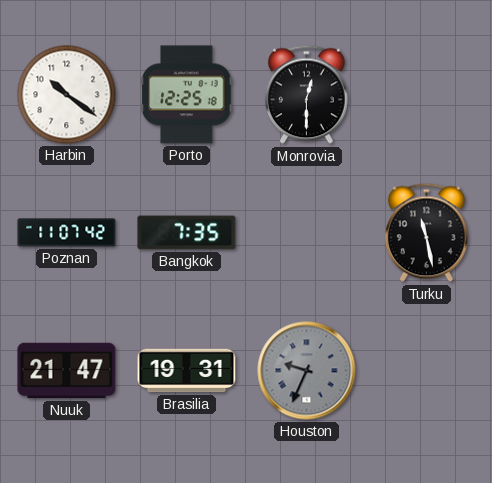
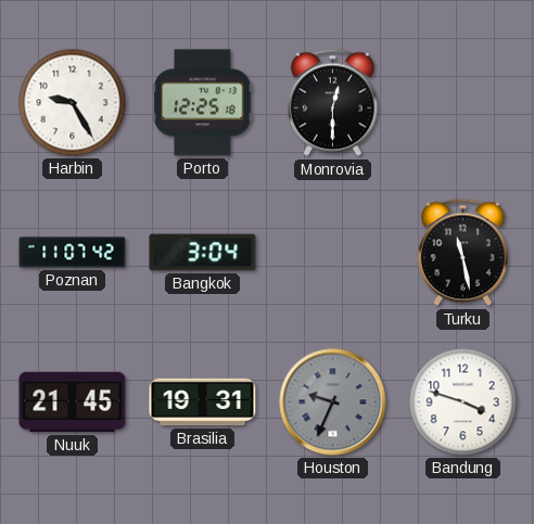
Harbin: 10:21 -> 9:25 (73, 103)
Bangkok: 7:35 -> 3:04 (203, 253)
Nuuk: 21:47 -> 21:45 (73, 402)
Bandung: none -> 3:48 (463, 402)
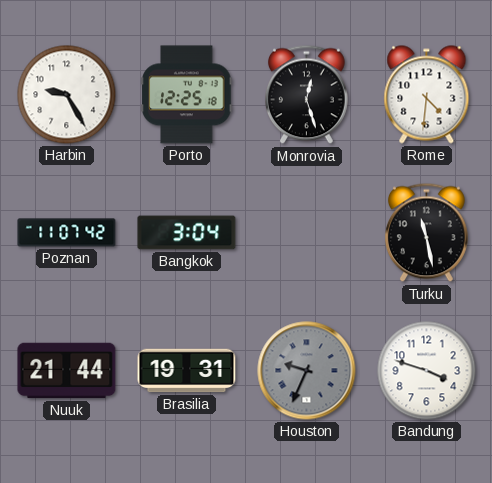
Monrovia: 12:30 -> 12:27 (307, 95)
Rome: none -> 4:31 (427, 95)
Nuuk: 21:45 -> 21:44 (67, 371)
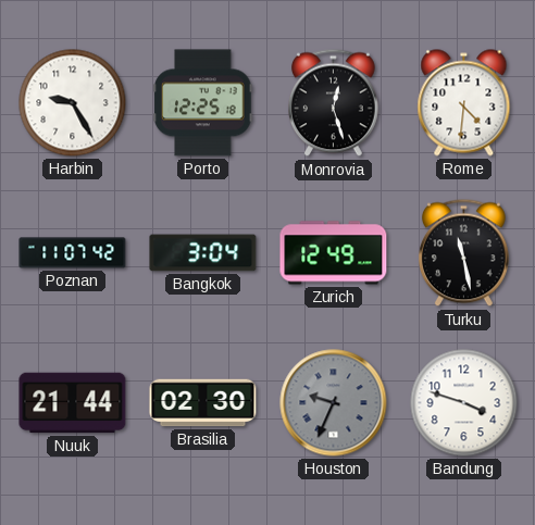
Zurich: none -> 12:49 (334, 253)
Brasilia: 19:31 -> 02:30 (203, 403)
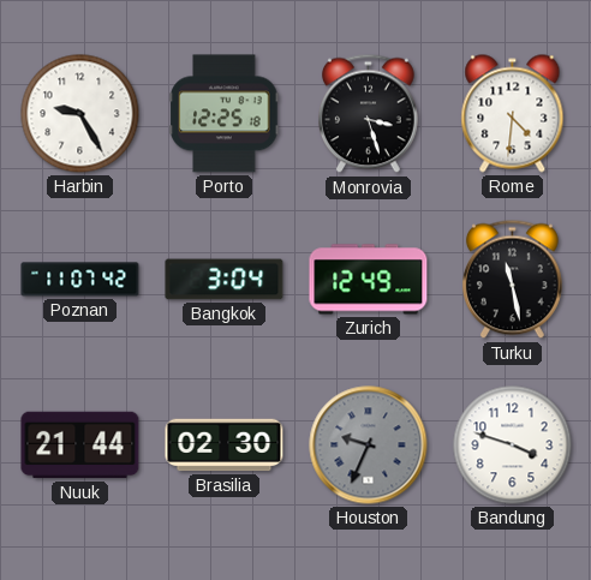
Monrovia: 12:27 -> 3:27 (369, 114)
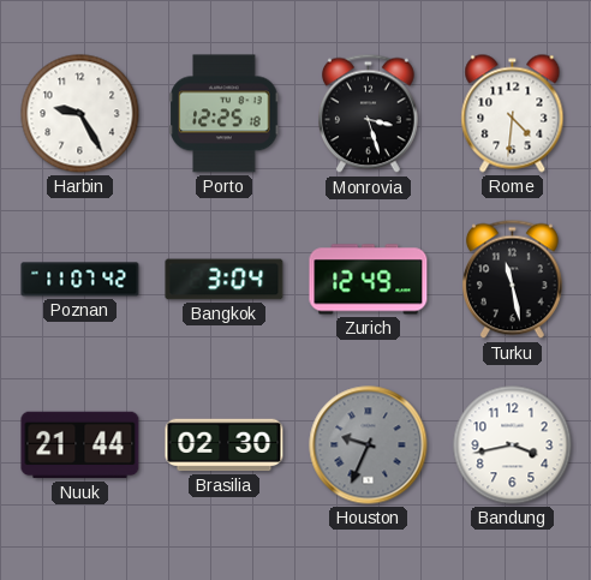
Bandung: 3:48 -> 3:43 (513, 446)
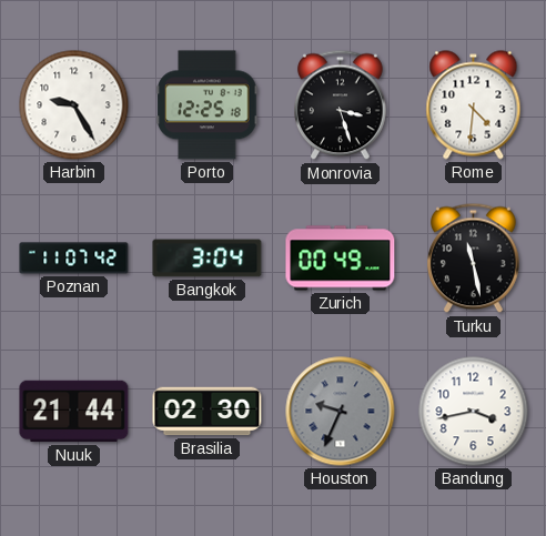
Zurich: 12:49 -> 00:49 (341, 259)
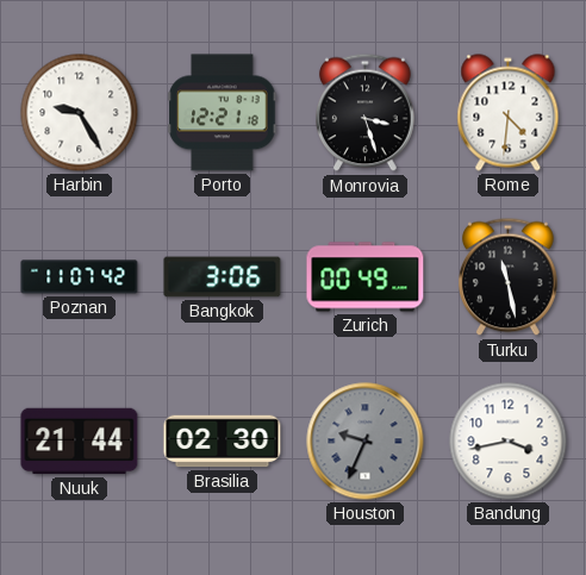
Porto: 12:25 -> 12:21 (223, 113)
Bangkok: 3:04 -> 3:06 (223, 277)
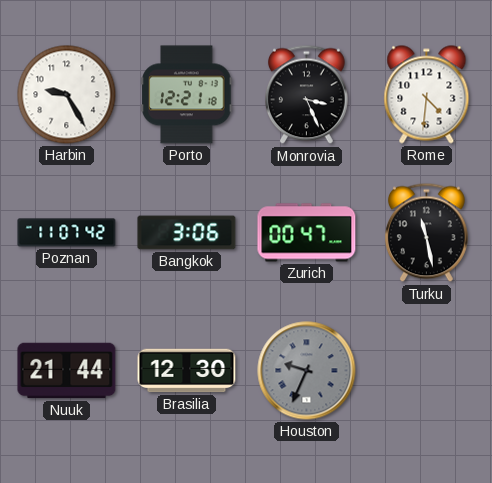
Monrovia: 3:27 -> 3:26 (307, 95)
Zurich: 00:49 -> 00:47 (307, 233)
Brasilia: 02:30 -> 12:30 (187, 371)
Bandung: 3:43 -> none (509, 442)
